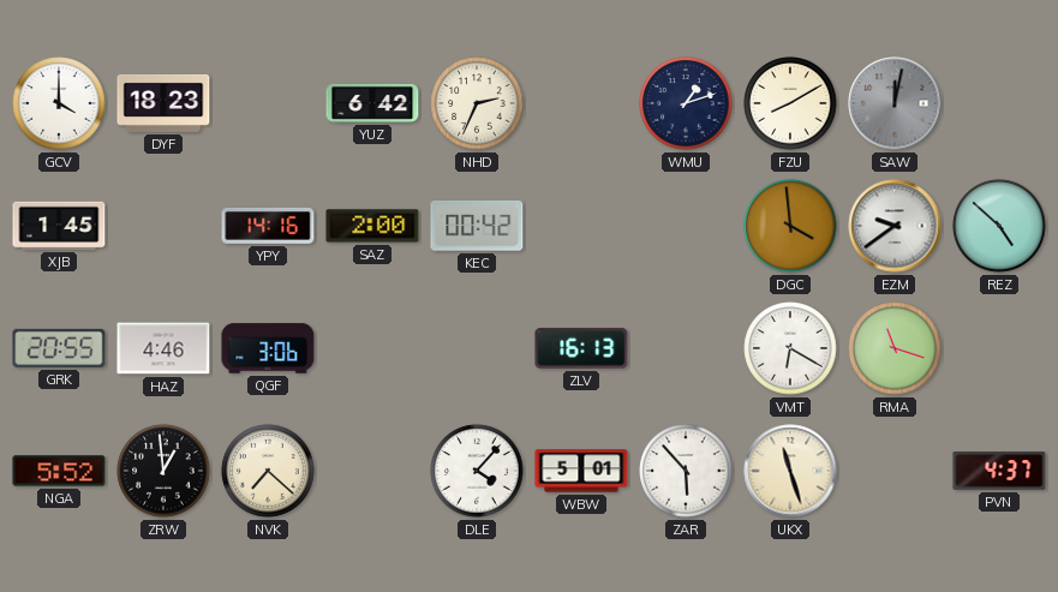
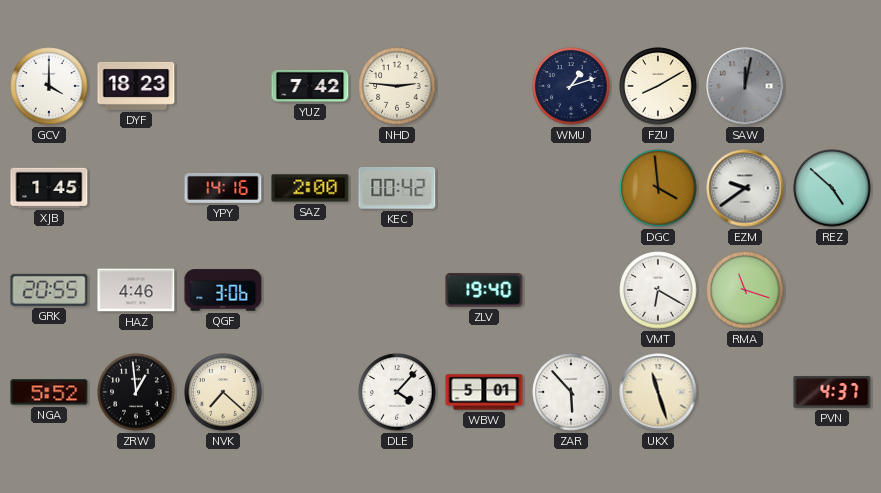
YUZ: 6:42 -> 7:42 (310, 86)
NHD: 2:34 -> 2:46 (397, 86)
ZLV: 16:13 -> 19:40 (484, 290)
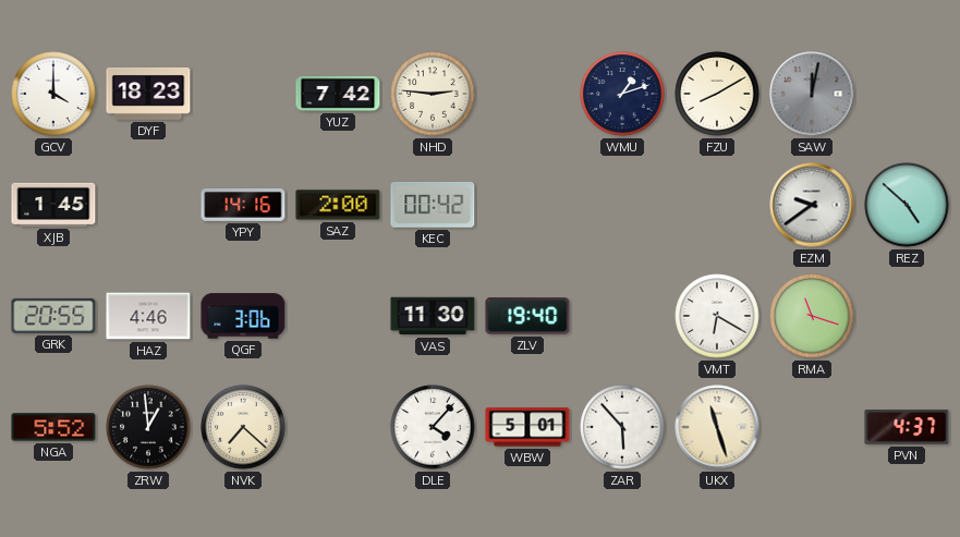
DGC: 3:59 -> none (658, 188)
VAS: none -> 11:30 (433, 316)
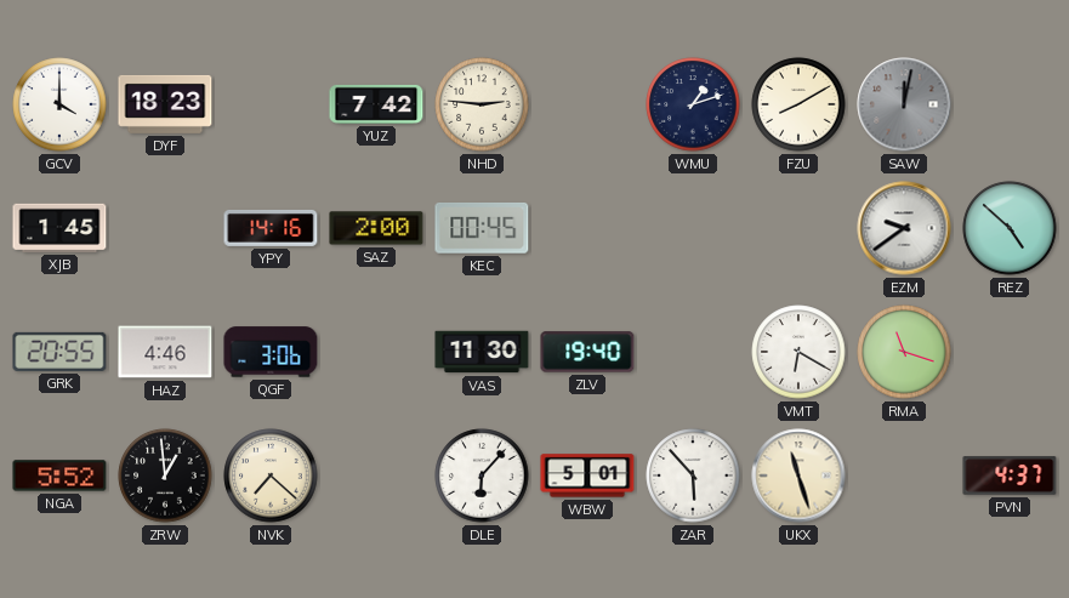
KEC: 00:42 -> 00:45 (482, 228)
DLE: 4:07 -> 6:07 (482, 475)
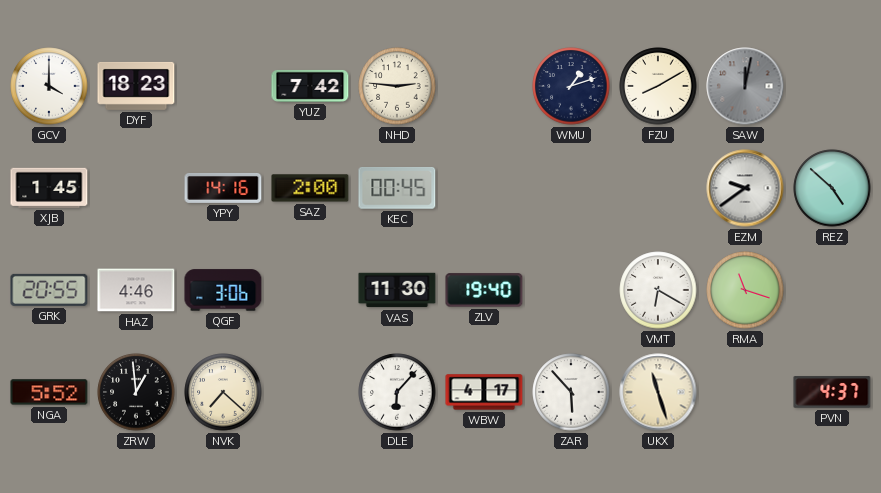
WBW: 5:01 -> 4:17 (484, 392)
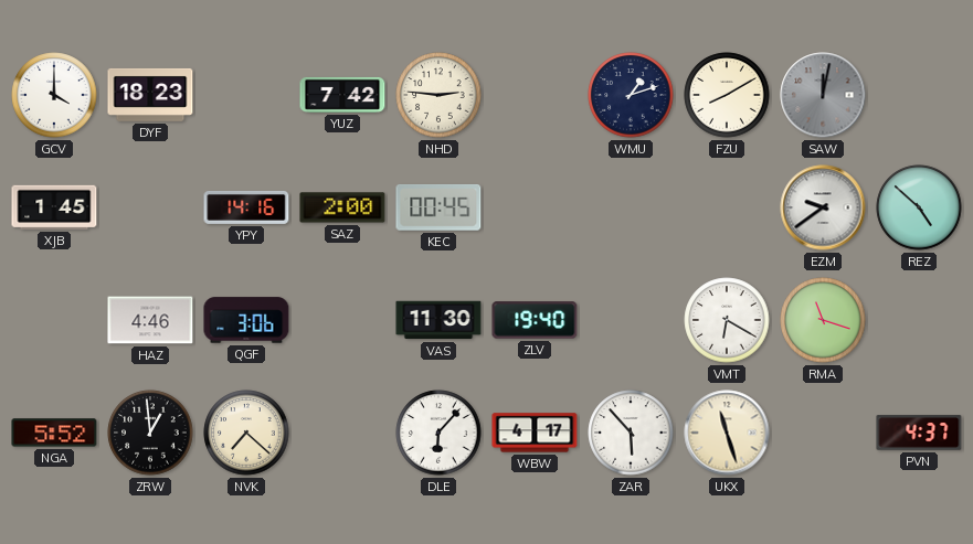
GRK: 20:55 -> none (49, 290)
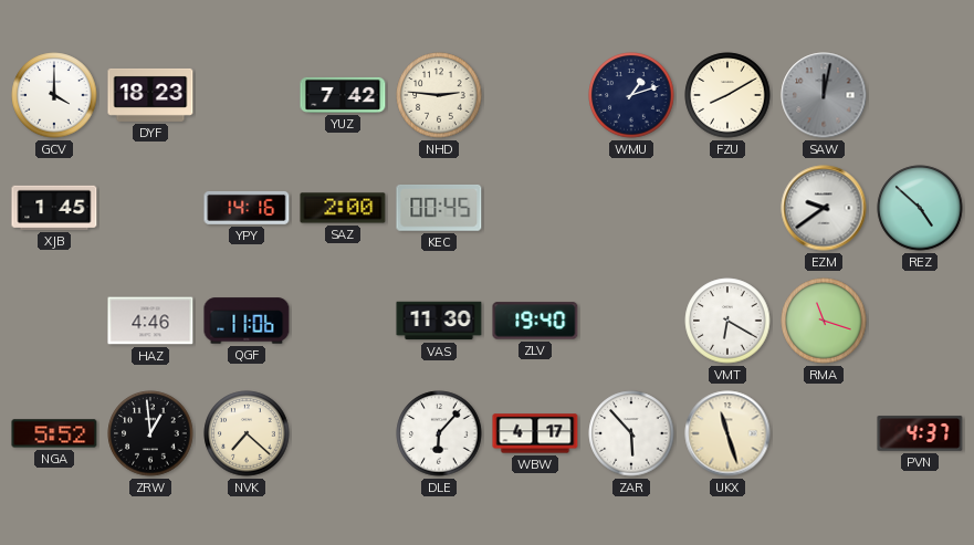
QGF: 3:06 -> 11:06 (247, 321)
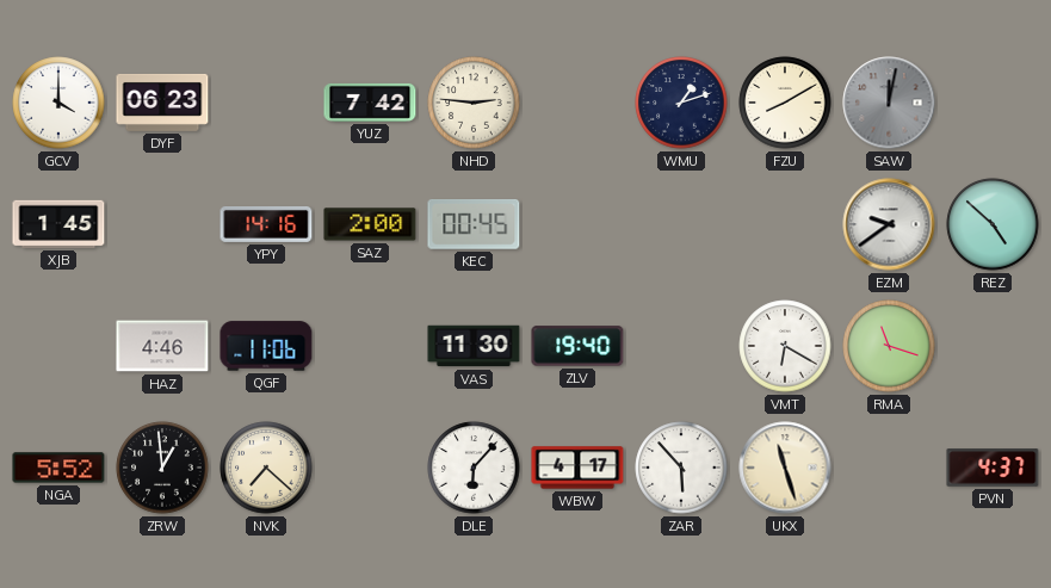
DYF: 18:23 -> 06:23 (162, 103)
